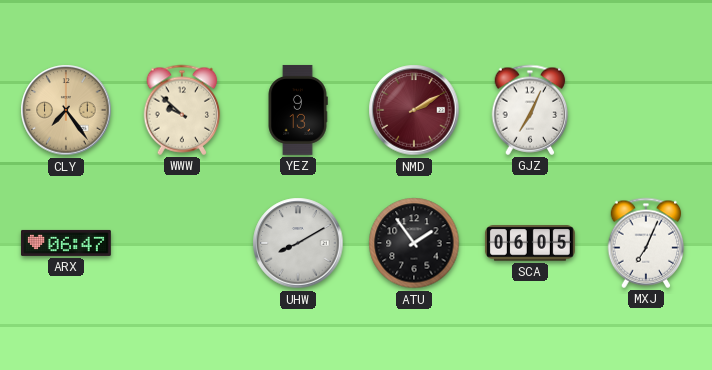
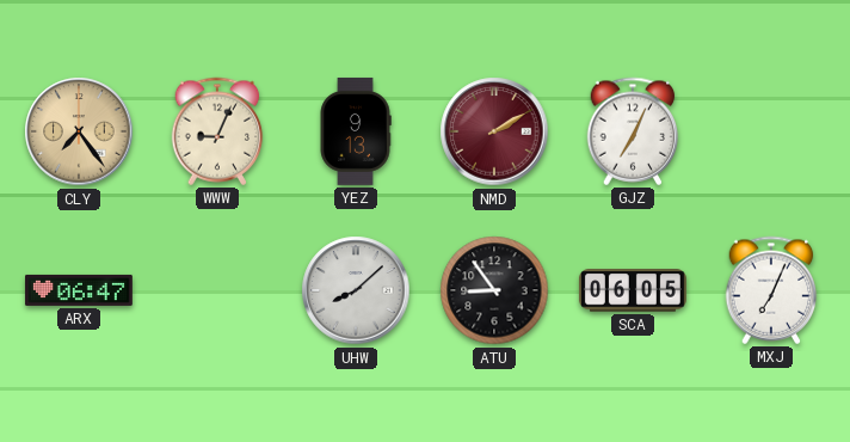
WWW: 9:52 -> 9:04 (217, 131)
UHW: 8:10 -> 8:08 (356, 290)
ATU: 1:54 -> 8:54 (494, 290)
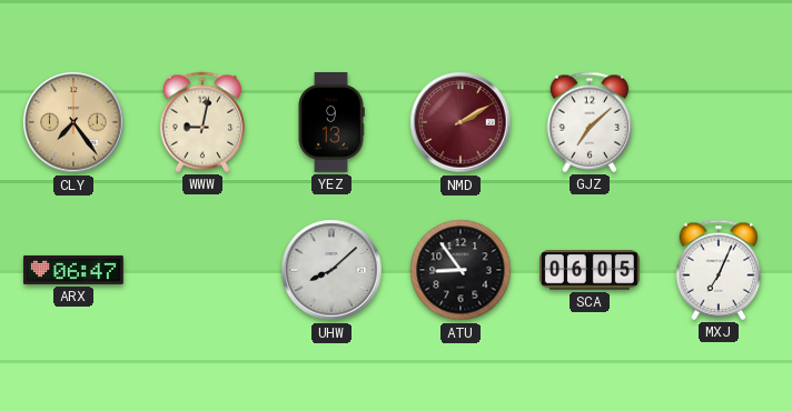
WWW: 9:04 -> 9:02 (202, 122)
GJZ: 7:04 -> 7:08 (590, 122)
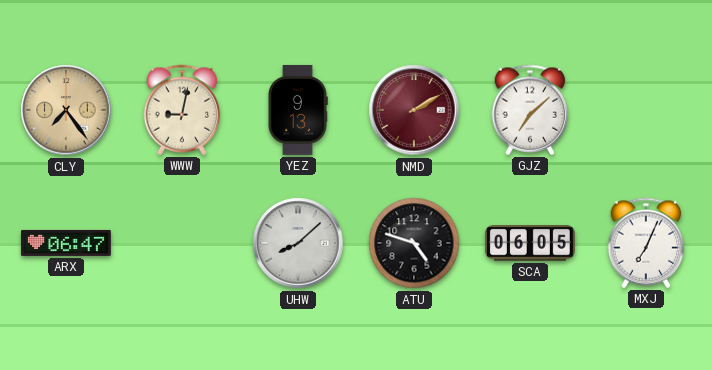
ATU: 8:54 -> 4:48 (414, 243)
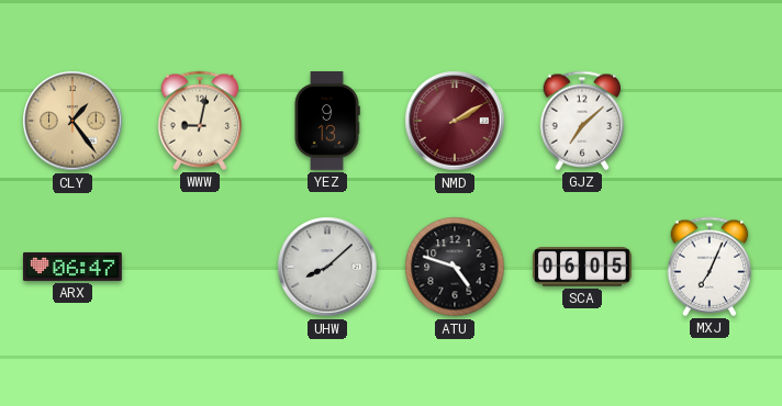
CLY: 7:24 -> 1:24 (72, 121)
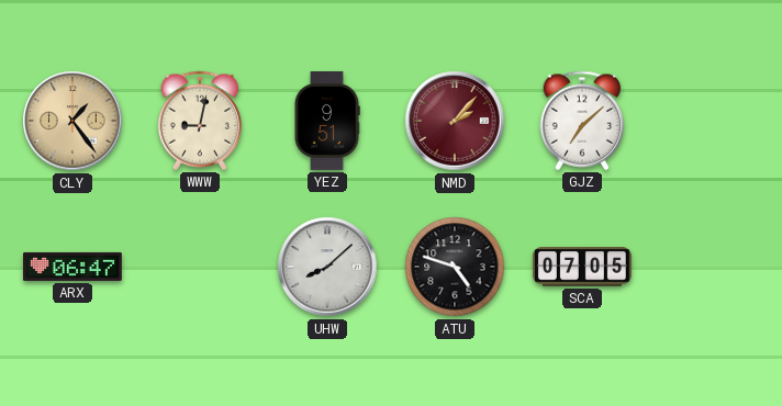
YEZ: 9:13 -> 9:51 (327, 121)
NMD: 2:10 -> 2:07 (455, 121)
SCA: 06:05 -> 07:05 (582, 267)
MXJ: 7:04 -> none (710, 267)
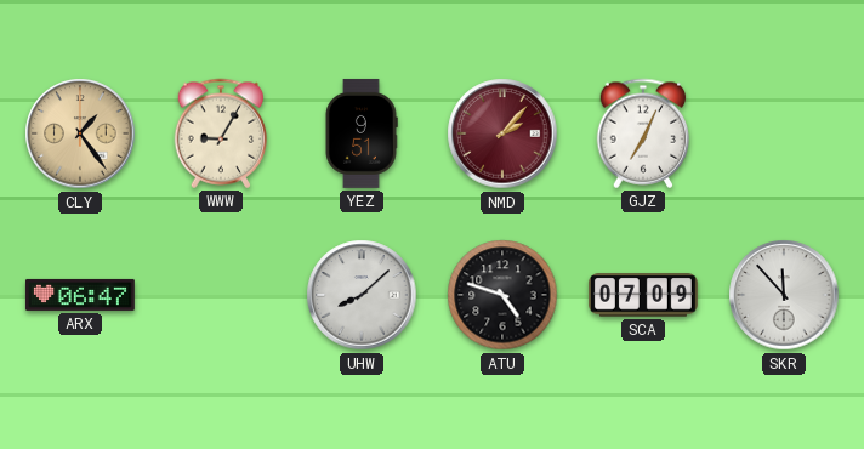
WWW: 9:02 -> 9:05 (221, 133)
GJZ: 7:08 -> 7:04 (643, 133)
SCA: 07:05 -> 07:09 (643, 295)
SKR: none -> 11:53 (784, 295)
